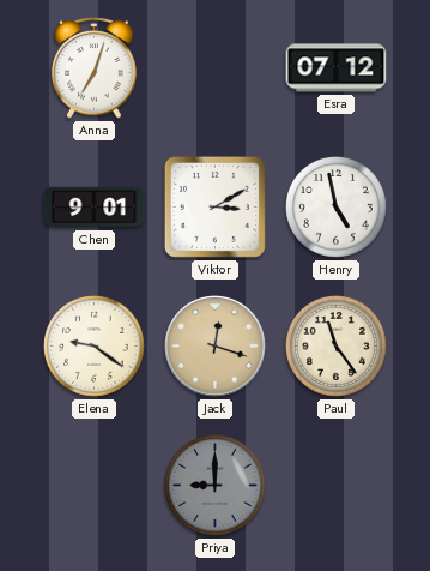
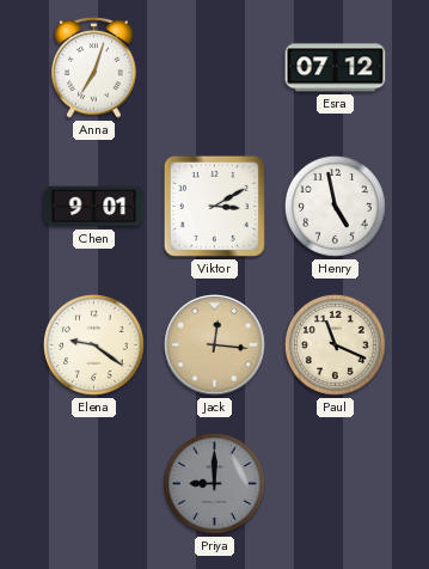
Jack: 12:18 -> 12:16 (215, 345)
Paul: 11:24 -> 11:19 (335, 344)
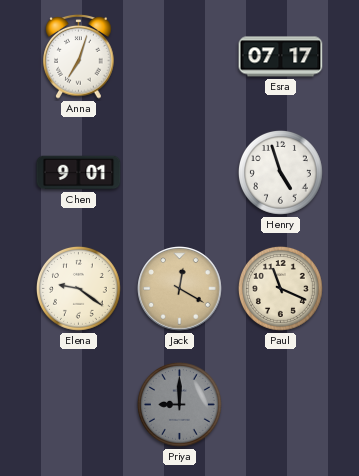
Esra: 07:12 -> 07:17 (281, 57)
Viktor: 3:10 -> none (214, 206)
Henry: 4:58 -> 4:57 (280, 172)
Jack: 12:16 -> 12:20 (180, 289)
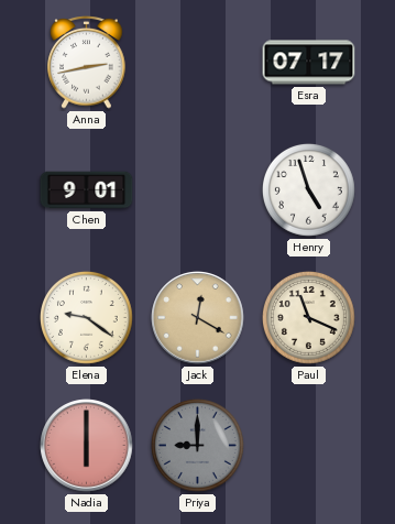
Anna: 7:03 -> 2:43 (87, 63)
Nadia: none -> 6:00 (87, 446)
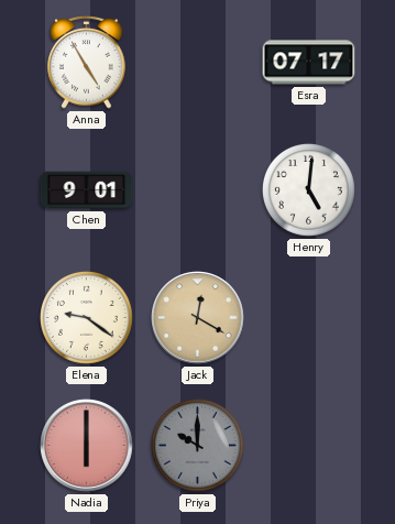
Anna: 2:43 -> 4:55 (87, 63)
Henry: 4:57 -> 5:01 (308, 189)
Paul: 11:19 -> none (308, 317)
Priya: 9:00 -> 10:00 (197, 445)
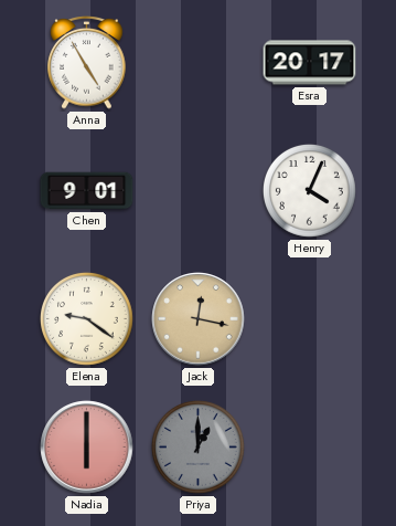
Esra: 07:17 -> 20:17 (310, 63)
Henry: 5:01 -> 4:04 (309, 190)
Jack: 12:20 -> 12:17 (199, 319)
Priya: 10:00 -> 1:00 (197, 446)
